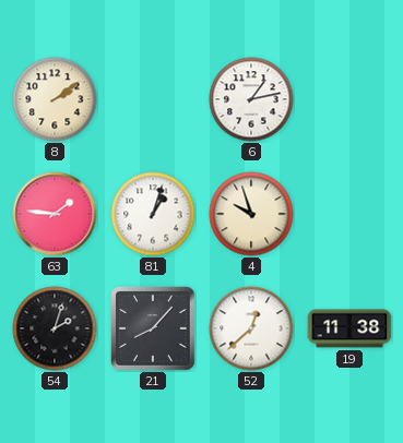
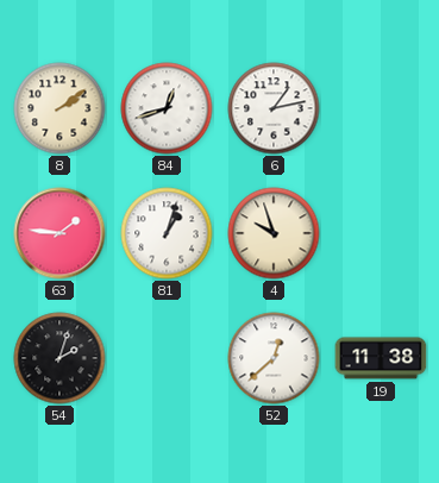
84: none -> 12:42 (167, 108)
21: 8:07 -> none (153, 328)
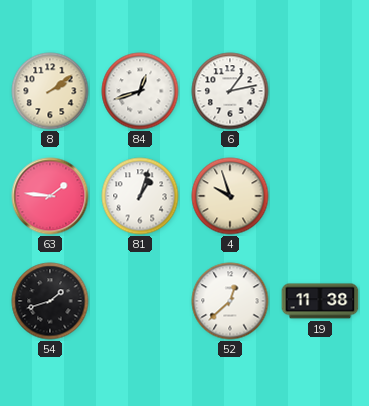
54: 2:03 -> 1:42 (50, 301)
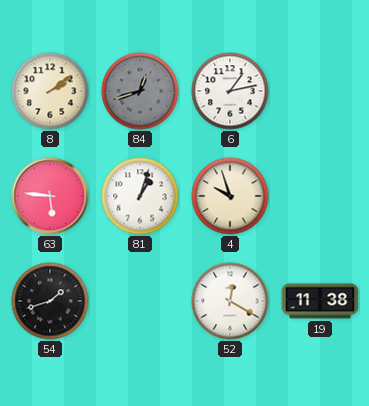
84 dial: white -> grey (140, 91)
63: 1:46 -> 5:46 (50, 196)
52: 12:38 -> 12:20 (230, 301)
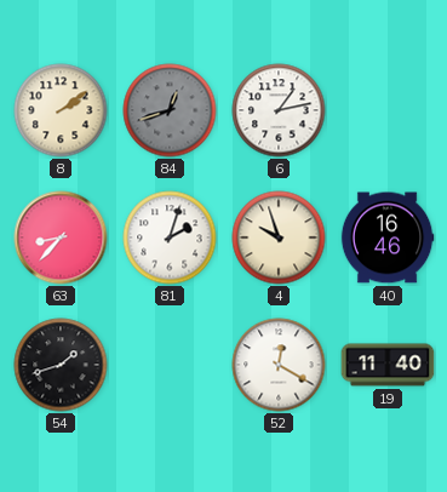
63: 5:46 -> 8:37 (61, 238)
81: 1:03 -> 2:03 (170, 238)
40: none -> 16:46 (388, 238)
19: 11:38 -> 11:40 (388, 365)
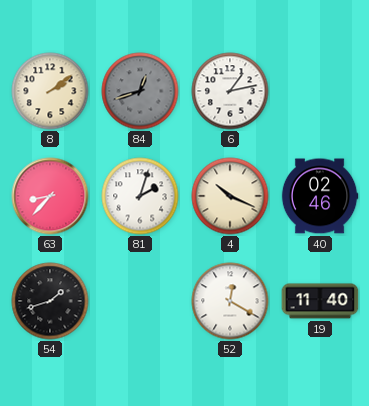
4: 9:57 -> 10:19 (230, 196)
40: 16:46 -> 02:46 (320, 196)
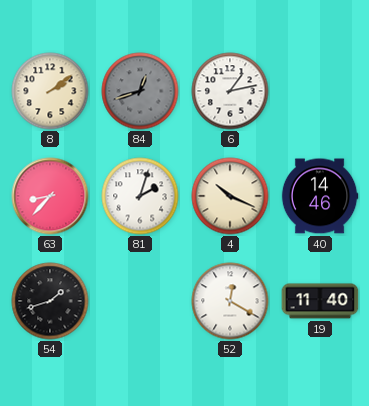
40: 02:46 -> 14:46 (320, 196)
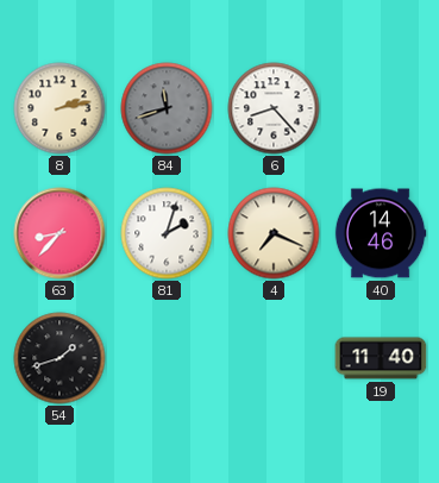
8: 2:09 -> 2:13 (59, 108)
84: 12:42 -> 11:42 (167, 108)
6: 1:13 -> 8:23 (274, 108)
4: 10:19 -> 7:19 (274, 233)
52: 12:20 -> none (230, 301)
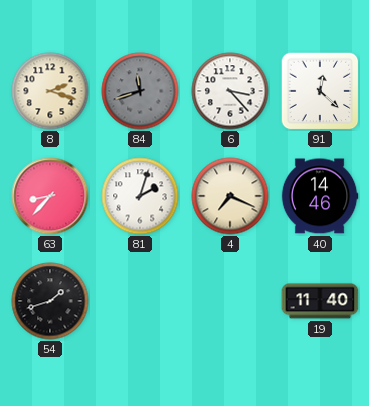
8: 2:13 -> 2:18 (50, 91)
6: 8:23 -> 3:23 (230, 91)
91: none -> 12:22 (320, 91)
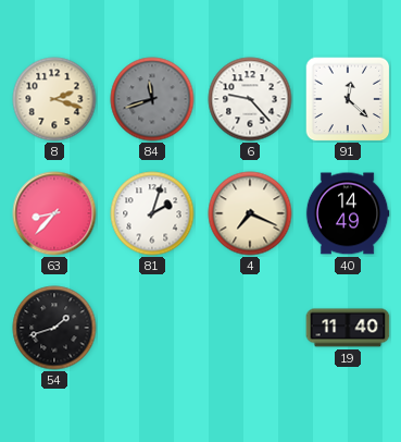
6: 3:23 -> 9:23 (250, 99)
40: 14:46 -> 14:49 (348, 213)
